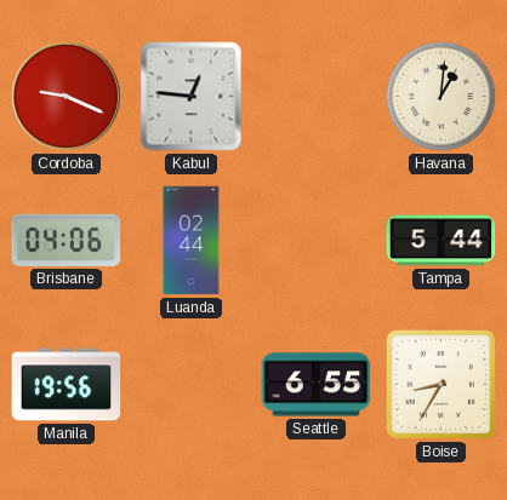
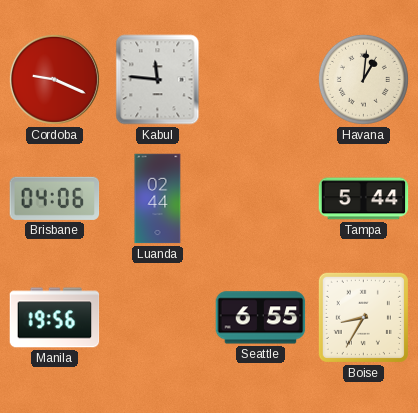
Kabul: 12:46 -> 11:46 (158, 80)
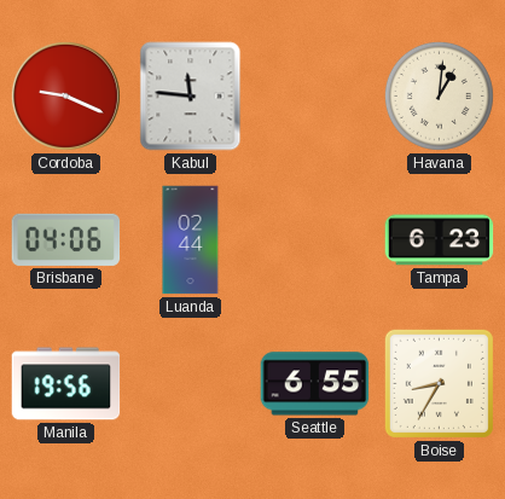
Tampa: 5:44 -> 6:23 (440, 240)
